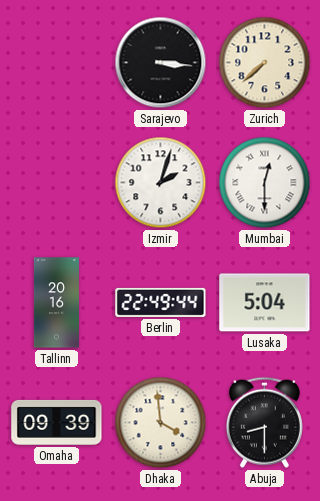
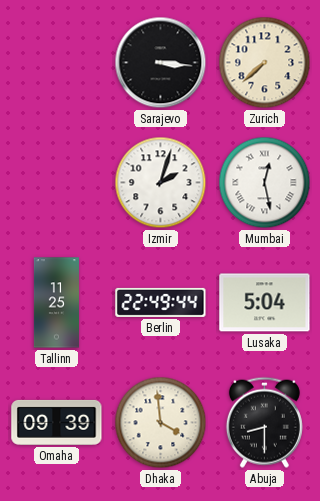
Mumbai: 12:30 -> 12:28 (265, 183)
Tallinn: 20:16 -> 11:25 (56, 303)
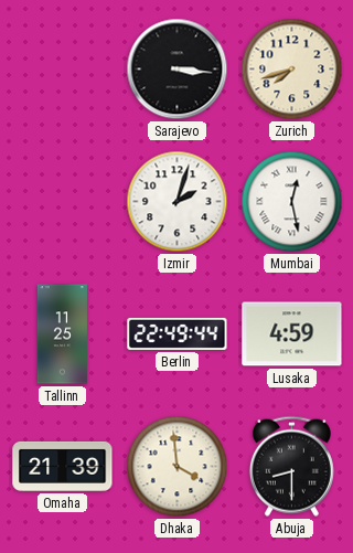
Zurich: 7:38 -> 7:42 (292, 70)
Lusaka: 5:04 -> 4:59 (292, 334)
Omaha: 09:39 -> 21:39 (63, 466)
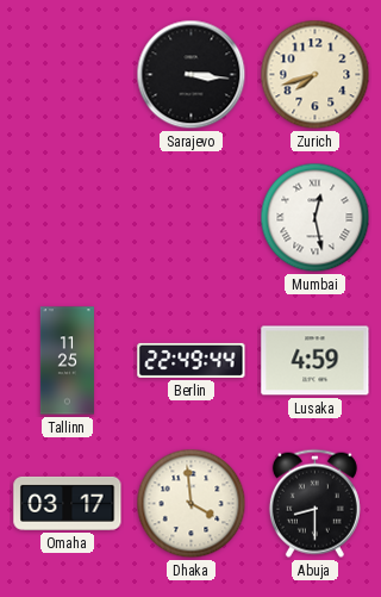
Izmir: 2:03 -> none (178, 202)
Omaha: 21:39 -> 03:17 (68, 503)
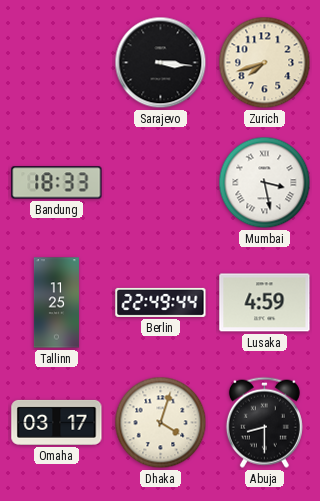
Bandung: none -> 18:33 (57, 183)
Mumbai: 12:28 -> 3:28 (265, 183)
Dhaka: 3:59 -> 4:03 (161, 423)
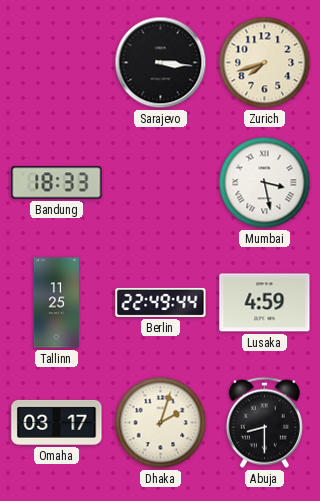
Dhaka: 4:03 -> 2:03 (161, 423)
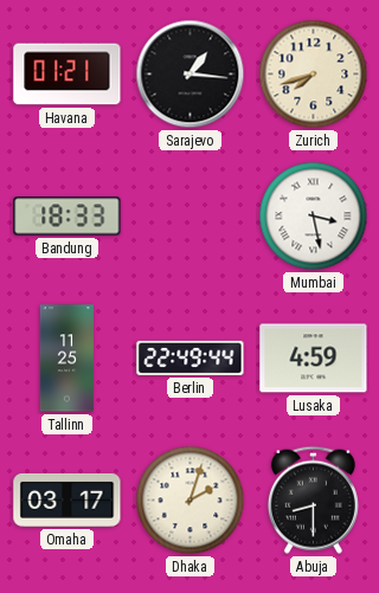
Havana: none -> 01:21 (68, 75)
Sarajevo: 3:16 -> 1:16 (191, 75)
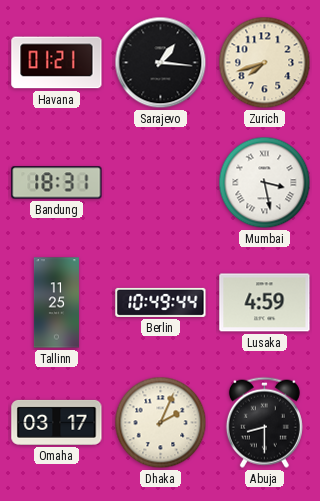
Bandung: 18:33 -> 18:31 (57, 183)
Berlin: 22:49 -> 10:49 (161, 302)
Dhaka: 2:03 -> 2:04 (161, 423)
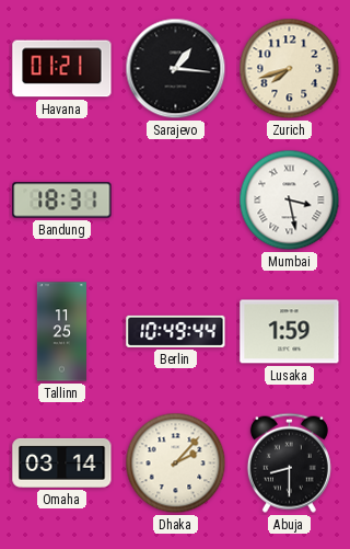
Lusaka: 4:59 -> 1:59 (290, 332)
Omaha: 03:17 -> 03:14 (62, 462)
Dhaka: 2:04 -> 2:07 (176, 464)
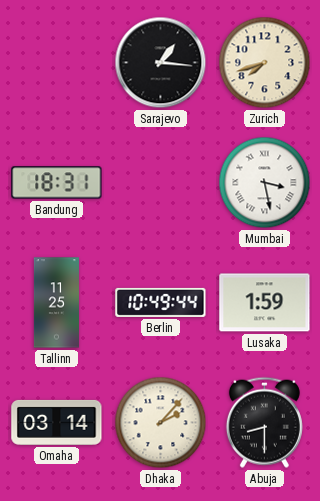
Havana: 01:21 -> none (62, 69)
